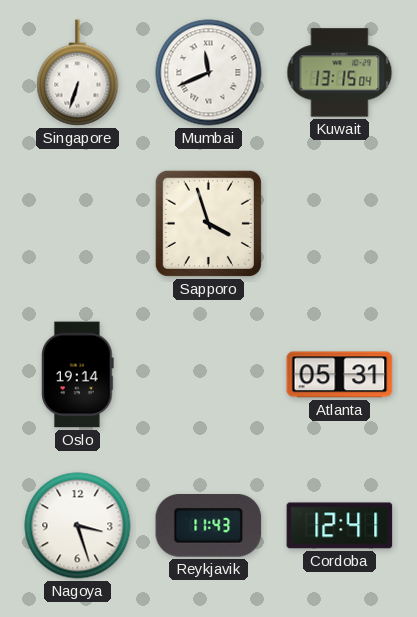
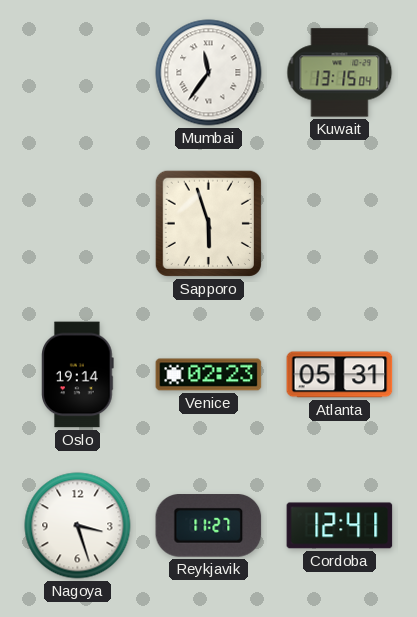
Singapore: 6:33 -> none (78, 73)
Mumbai: 11:41 -> 11:36 (209, 73)
Sapporo: 3:57 -> 5:57 (208, 223)
Venice: none -> 02:23 (209, 375)
Reykjavik: 11:43 -> 11:27 (209, 526)
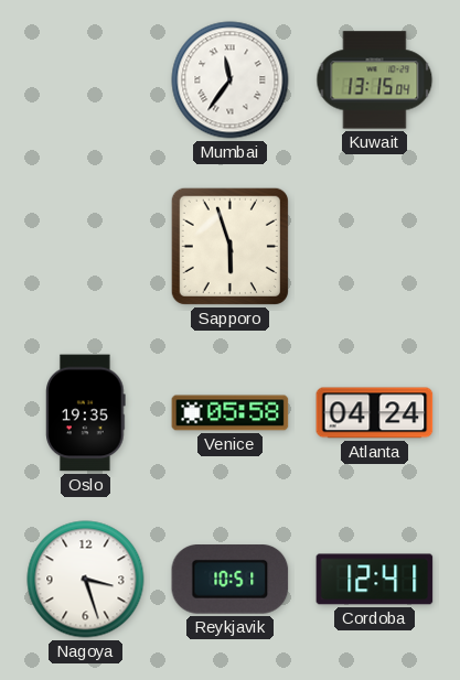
Oslo: 19:14 -> 19:35 (86, 413)
Venice: 02:23 -> 05:58 (231, 413)
Atlanta: 05:31 -> 04:24 (375, 413)
Reykjavik: 11:27 -> 10:51 (231, 580)
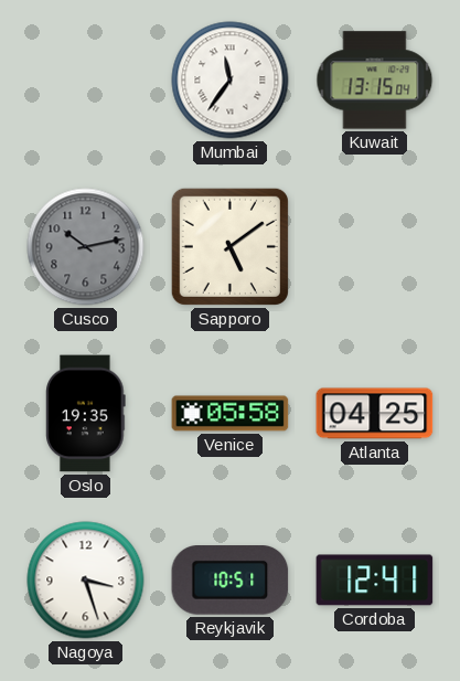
Cusco: none -> 10:13 (86, 247)
Sapporo: 5:57 -> 5:09 (229, 246)
Atlanta: 04:24 -> 04:25 (375, 414)
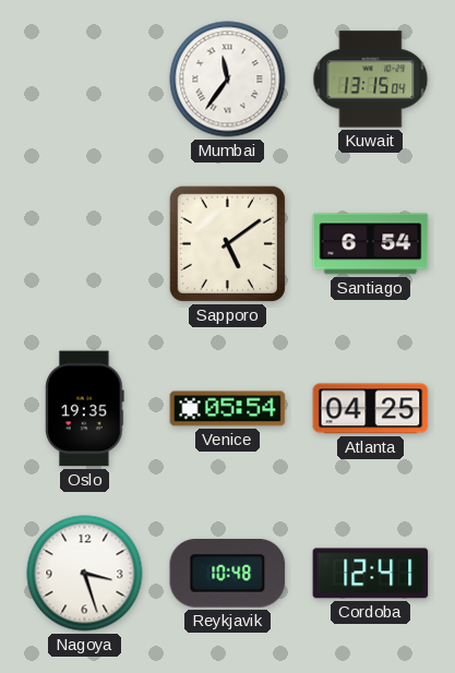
Cusco: 10:13 -> none (86, 247)
Santiago: none -> 6:54 (371, 244)
Venice: 05:58 -> 05:54 (228, 409)
Reykjavik: 10:51 -> 10:48 (228, 574)
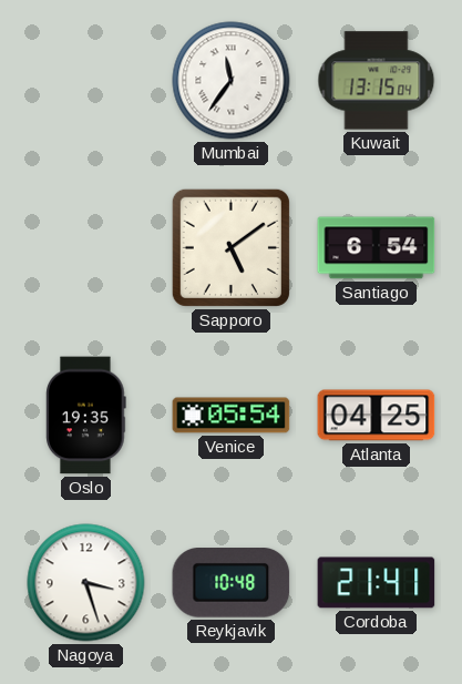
Cordoba: 12:41 -> 21:41 (377, 583)
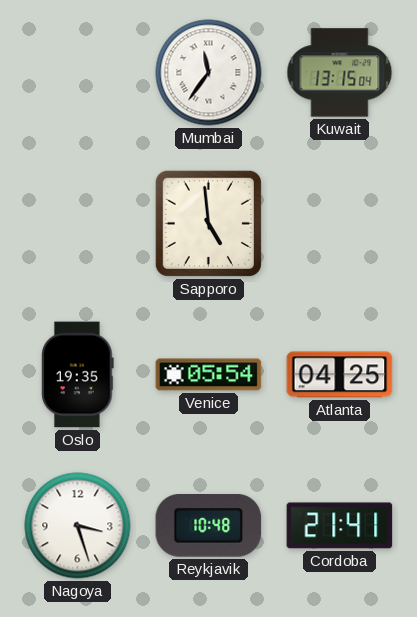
Sapporo: 5:09 -> 4:59 (208, 223)
Santiago: 6:54 -> none (377, 248)
